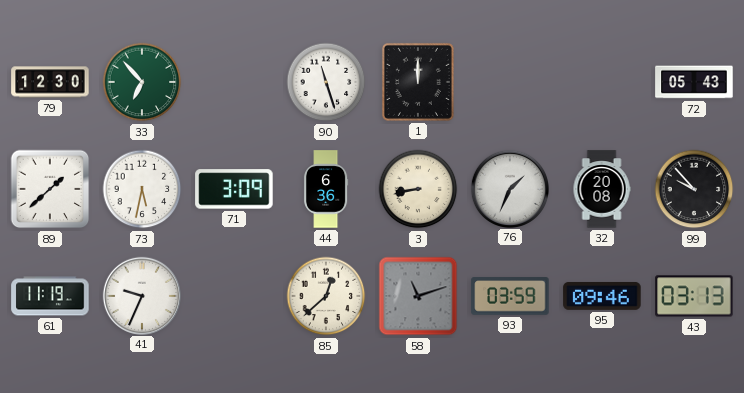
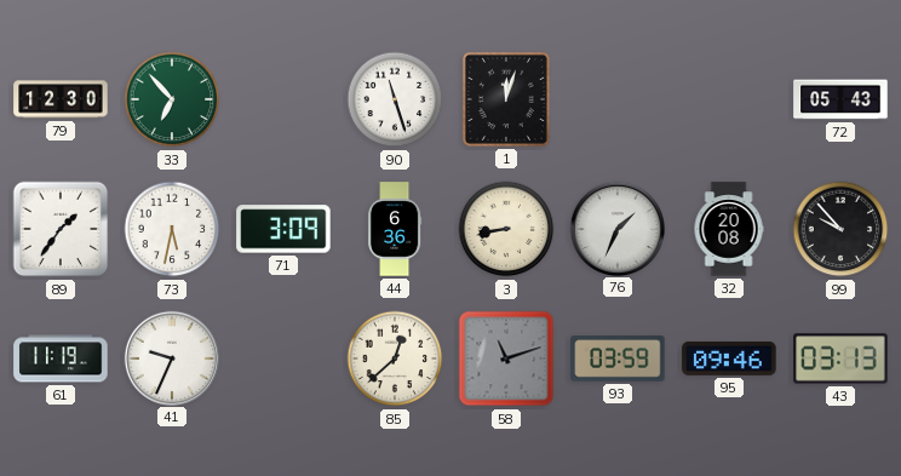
1: 12:00 -> 12:03 (506, 99)
89: 1:38 -> 1:36 (61, 229)
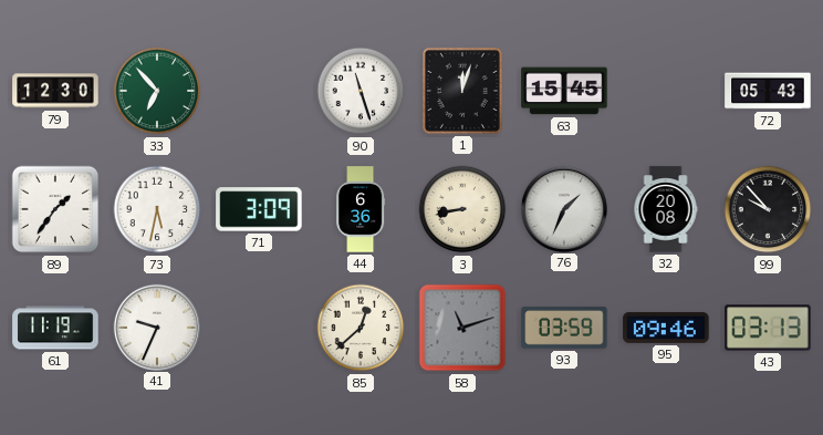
63: none -> 15:45 (564, 91)
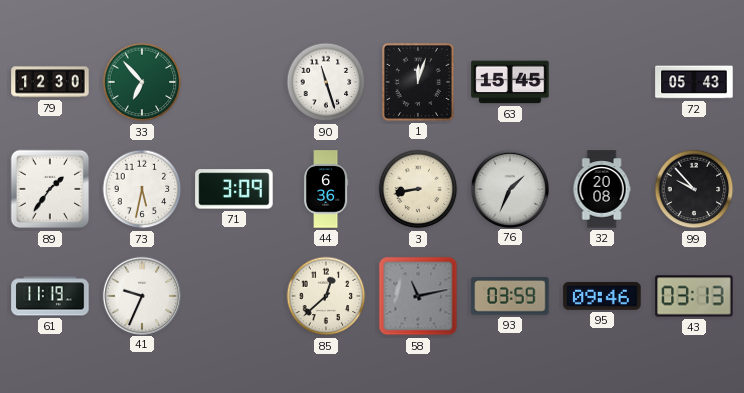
58: 11:12 -> 11:13 (418, 296)
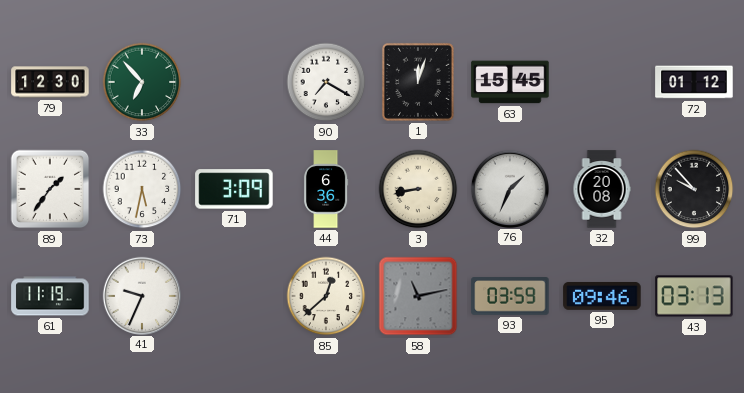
90: 11:27 -> 7:20 (326, 82)
72: 05:43 -> 01:12 (694, 82)
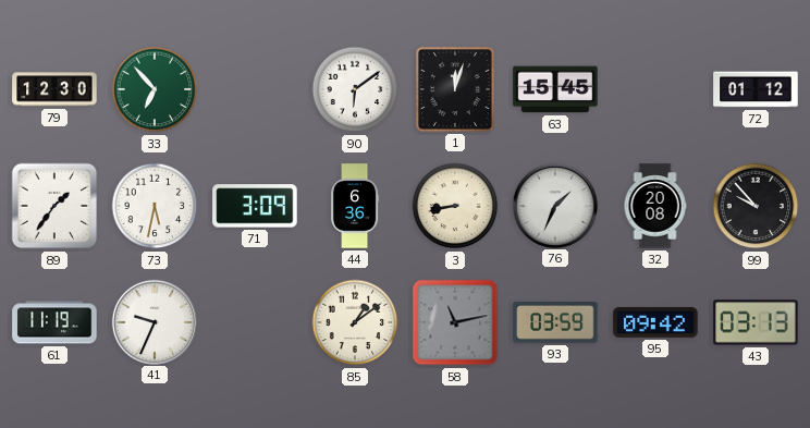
90: 7:20 -> 6:09 (355, 89)
85: 12:38 -> 1:09 (355, 322)
95: 09:46 -> 09:42 (655, 322)
